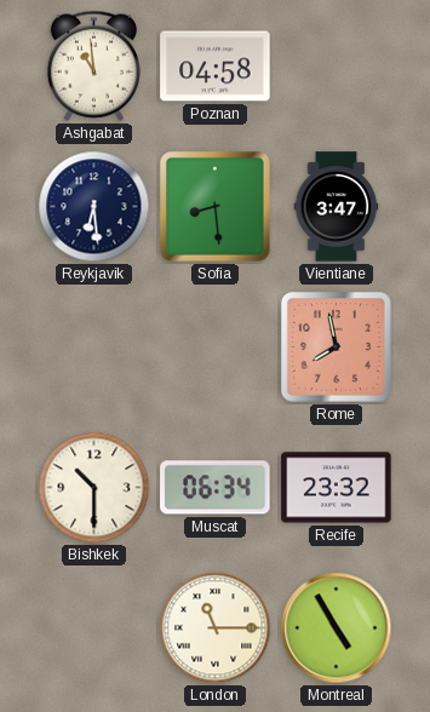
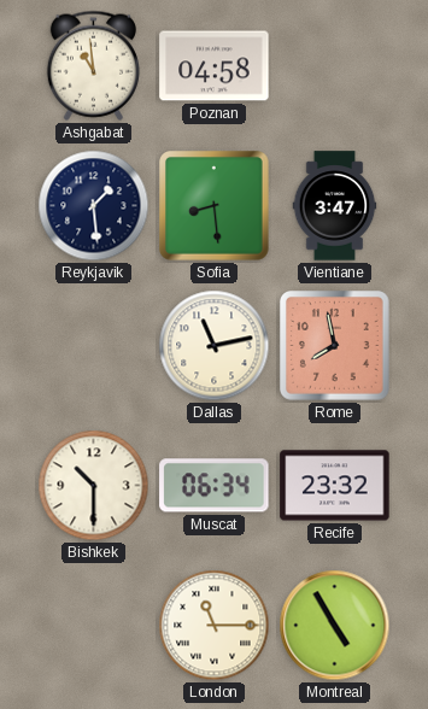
Reykjavik: 6:29 -> 1:29 (94, 206)
Dallas: none -> 11:13 (215, 346)
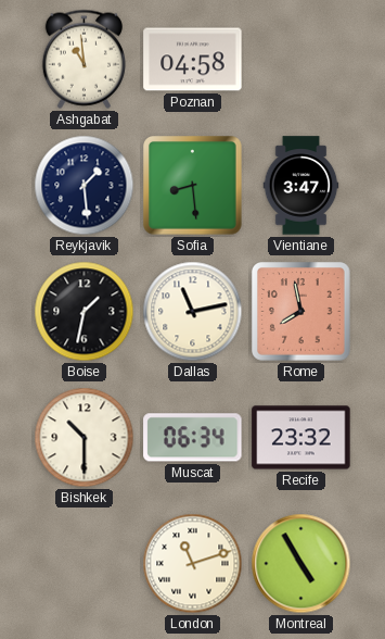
Boise: none -> 1:32 (85, 312)
London: 11:15 -> 11:12 (193, 564)
